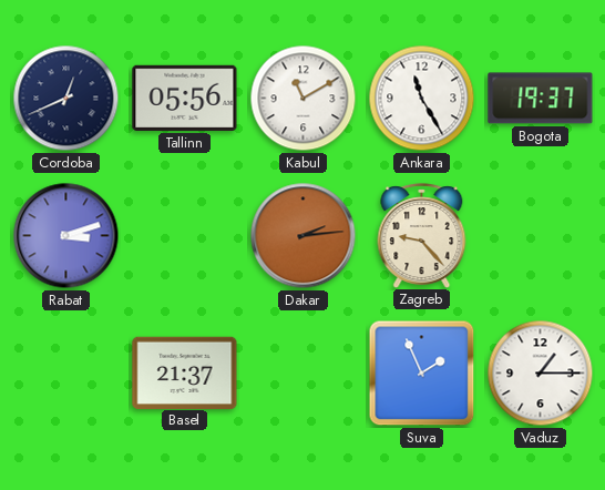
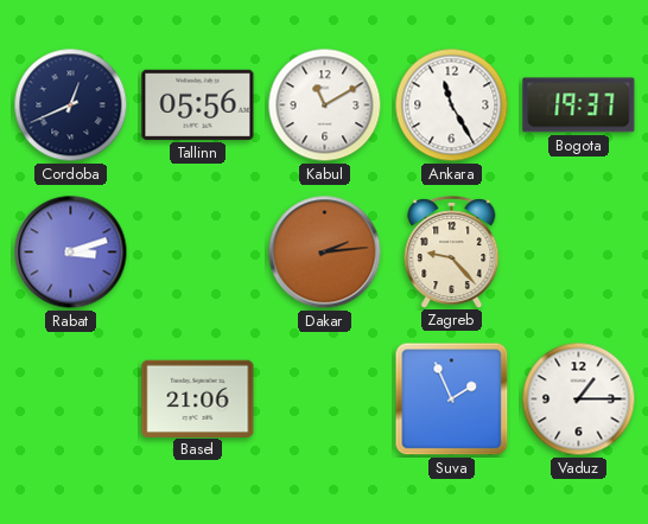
Basel: 21:37 -> 21:06 (198, 398)
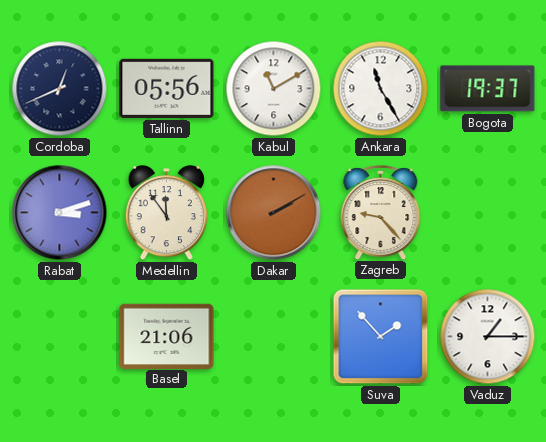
Medellin: none -> 11:54 (166, 213)
Dakar: 2:14 -> 2:10 (274, 213)
Suva: 1:56 -> 1:53 (381, 337)
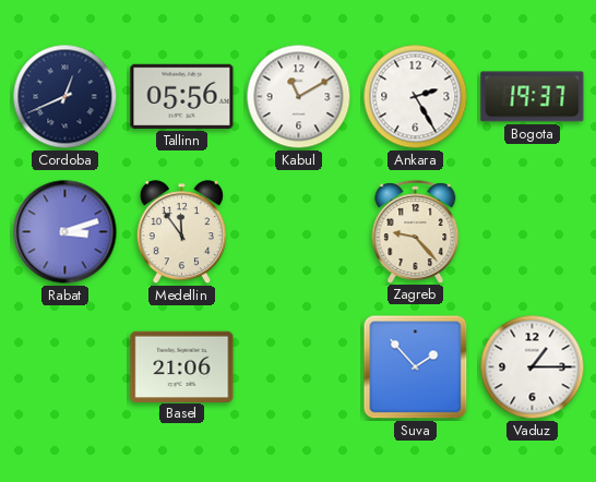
Ankara: 11:25 -> 2:25 (416, 97)
Dakar: 2:10 -> none (274, 213)
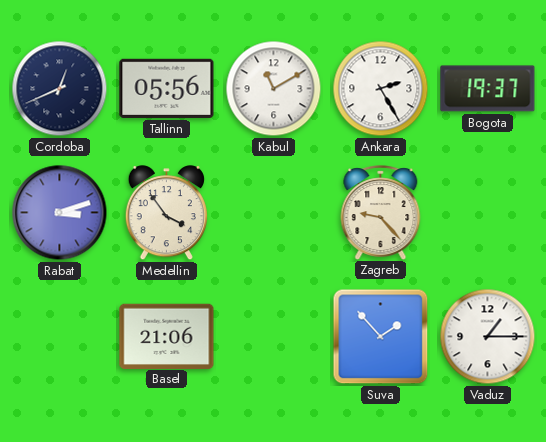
Medellin: 11:54 -> 3:54 (166, 213)
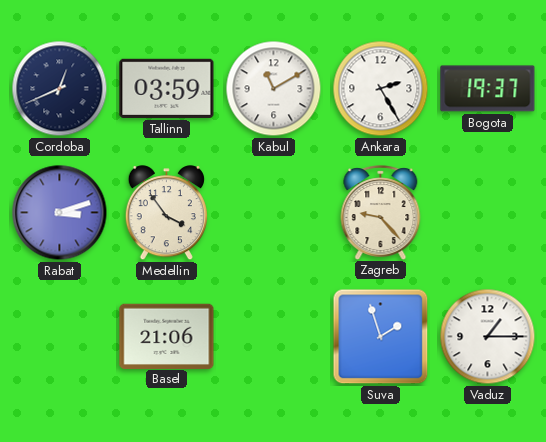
Tallinn: 05:56 -> 03:59 (167, 88)
Suva: 1:53 -> 1:57 (381, 337)
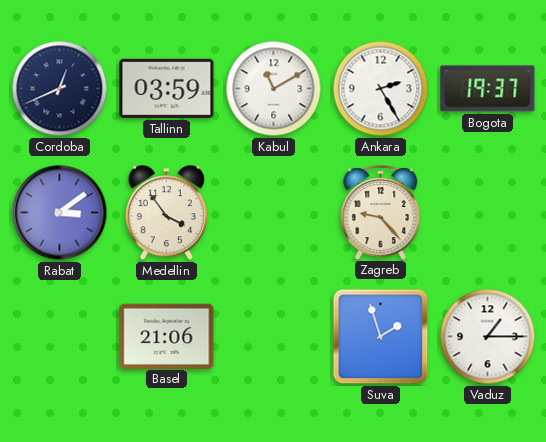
Rabat: 3:12 -> 3:09 (60, 213)
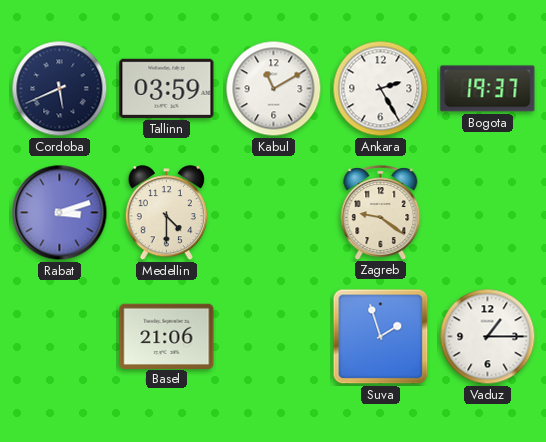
Cordoba: 12:41 -> 5:41 (60, 89)
Rabat: 3:09 -> 3:12 (60, 213)
Medellin: 3:54 -> 4:30 (166, 213)
Zagreb: 9:23 -> 9:21 (381, 212)
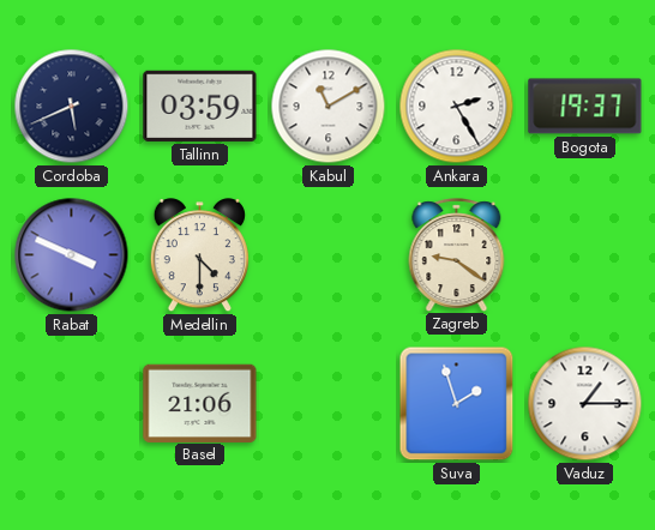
Rabat: 3:12 -> 3:49 (72, 255)
